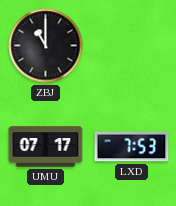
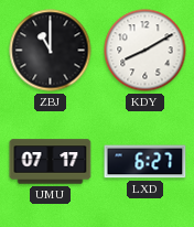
KDY: none -> 8:10 (145, 51)
LXD: 7:53 -> 6:27 (145, 162)
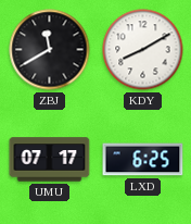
ZBJ: 11:00 -> 11:40 (50, 50)
LXD: 6:27 -> 6:25 (143, 160)
